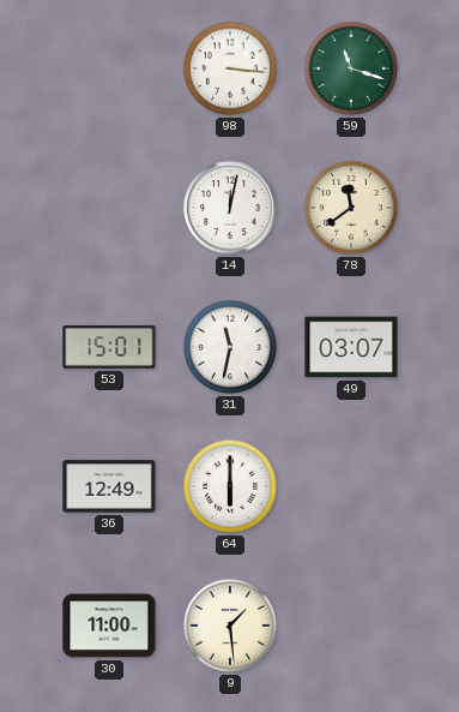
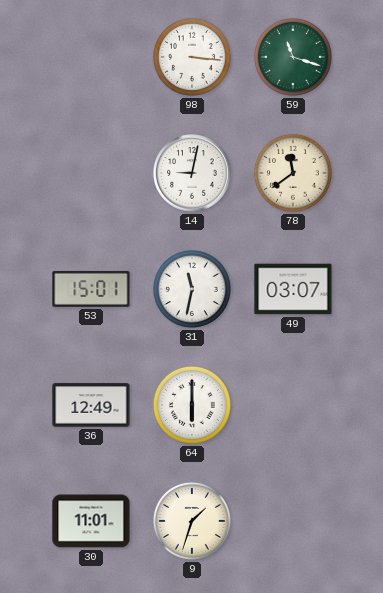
14: 12:02 -> 9:02 (192, 173)
30: 11:00 -> 11:01 (91, 521)
9: 1:29 -> 1:33 (192, 521)
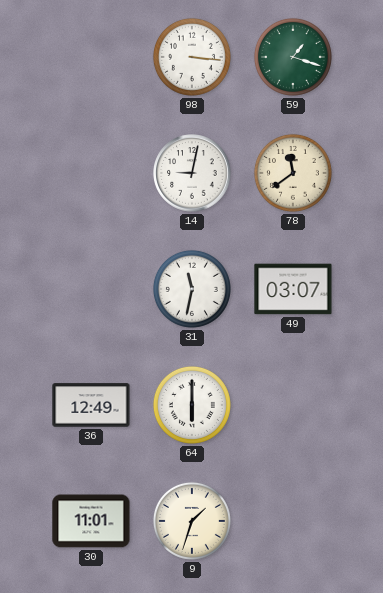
59: 11:18 -> 1:18 (293, 57)
53: 15:01 -> none (91, 289)
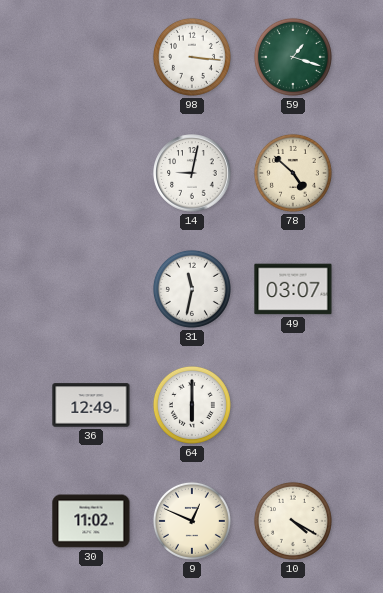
78: 11:39 -> 4:52 (293, 173)
30: 11:01 -> 11:02 (91, 521)
9: 1:33 -> 12:49 (192, 521)
10: none -> 4:20 (293, 521)
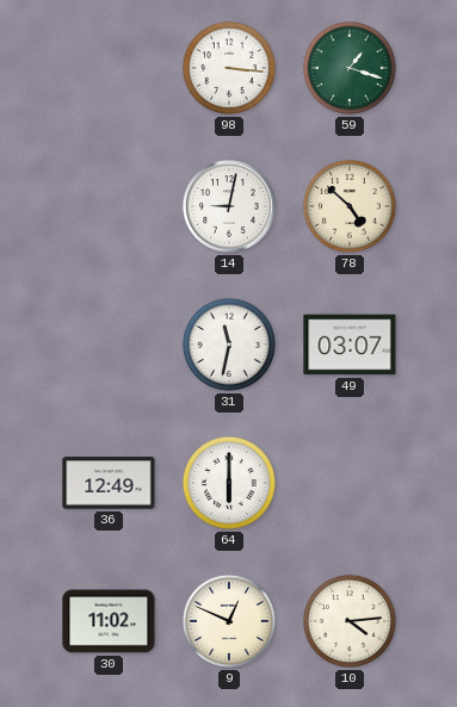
10: 4:20 -> 4:14 (350, 621)
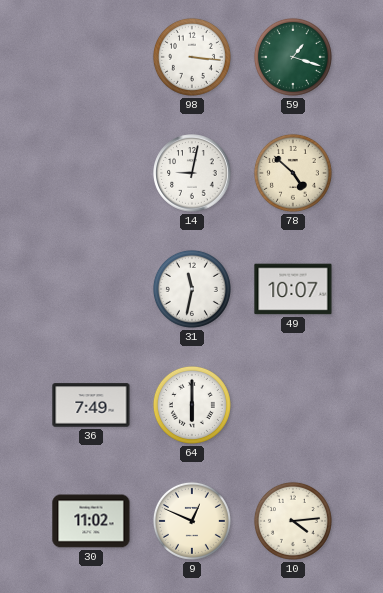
49: 03:07 -> 10:07 (293, 289)
36: 12:49 -> 7:49 (91, 405)
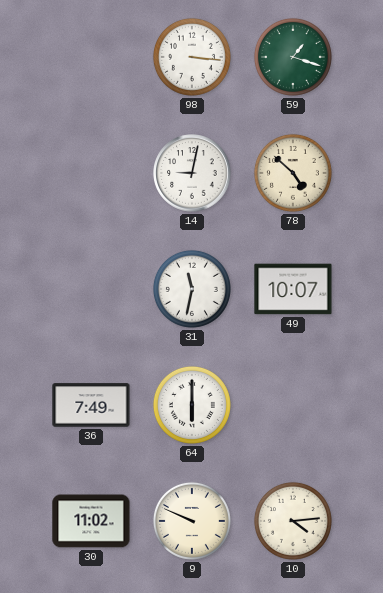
9: 12:49 -> 9:49 (192, 521)
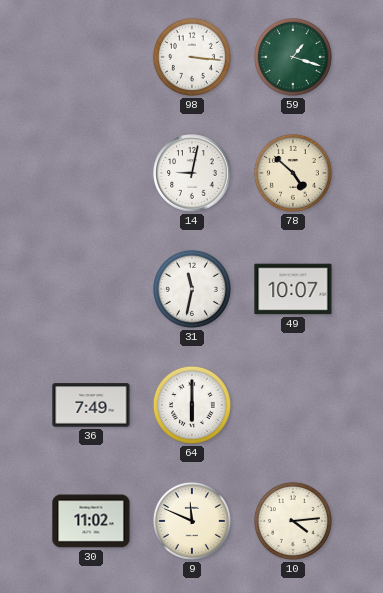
9: 9:49 -> 11:49 (192, 521)
